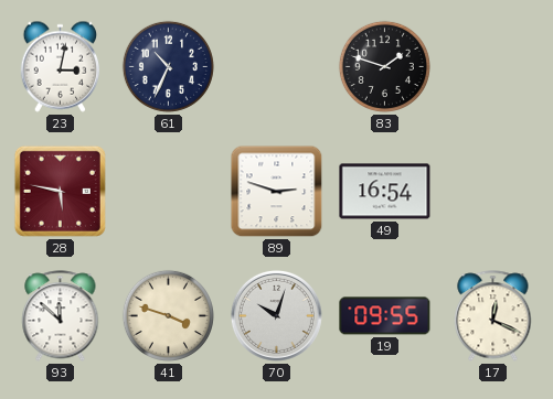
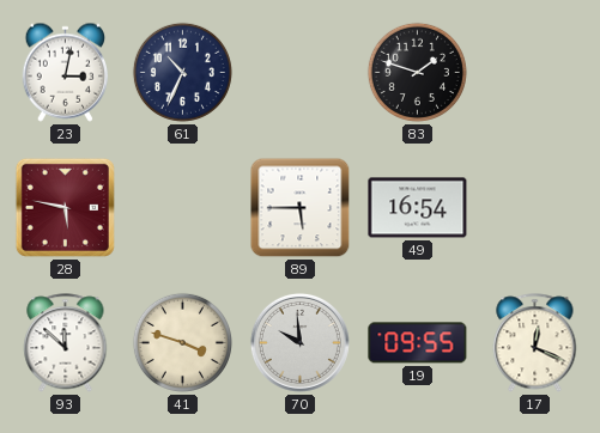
89: 2:48 -> 5:45 (301, 208)
70: 10:03 -> 9:59 (299, 342)
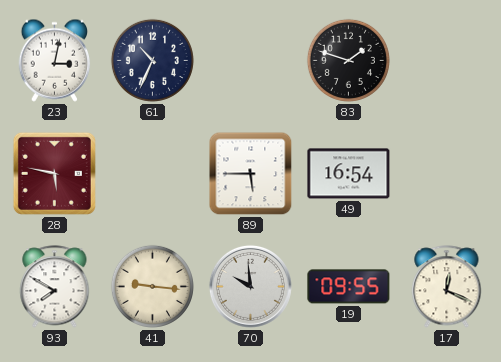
93: 11:52 -> 7:50 (55, 287)
41: 3:48 -> 9:16 (152, 286)
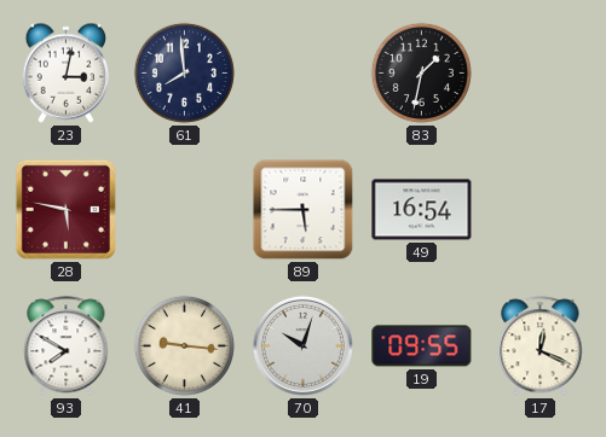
61: 10:34 -> 7:59 (184, 72)
83: 1:48 -> 1:32 (421, 72)
70: 9:59 -> 10:03 (302, 345)
